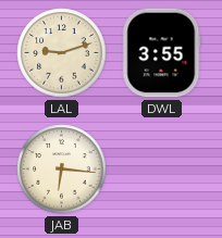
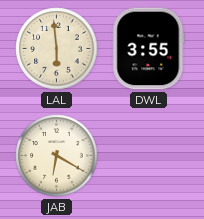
LAL: 9:12 -> 5:59 (57, 49)
JAB: 6:16 -> 6:20 (57, 156)
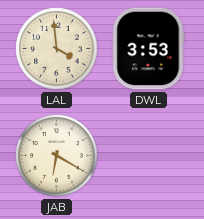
LAL: 5:59 -> 3:59 (57, 49)
DWL: 3:55 -> 3:53 (148, 49)
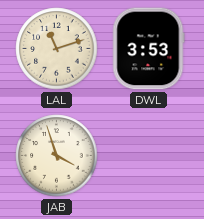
LAL: 3:59 -> 11:12 (57, 49)
JAB: 6:20 -> 3:57 (57, 156)
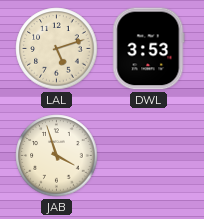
LAL: 11:12 -> 5:12 (57, 49)
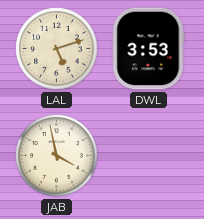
JAB: 3:57 -> 3:58 (57, 156)
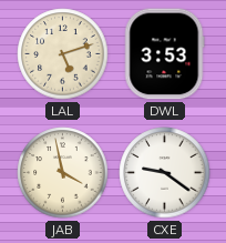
CXE: none -> 9:21 (165, 173)
